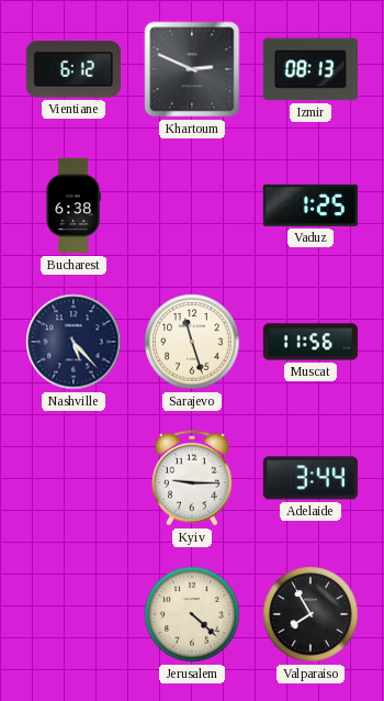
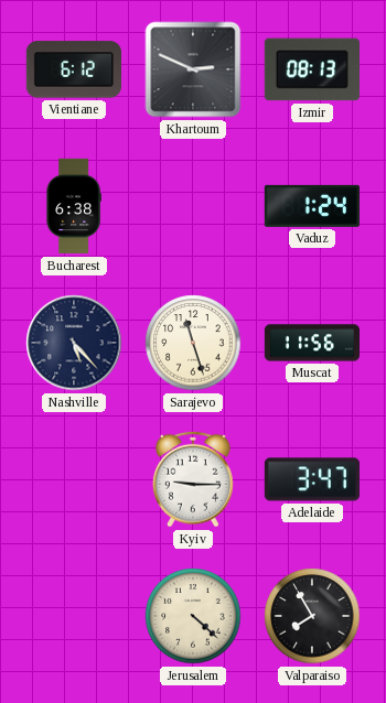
Vaduz: 1:25 -> 1:24 (312, 206)
Adelaide: 3:44 -> 3:47 (312, 479)
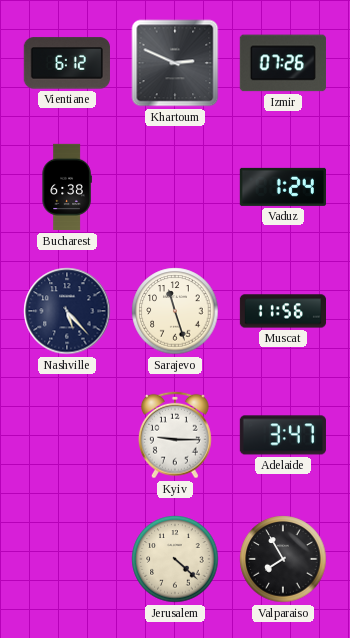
Izmir: 08:13 -> 07:26 (283, 63)
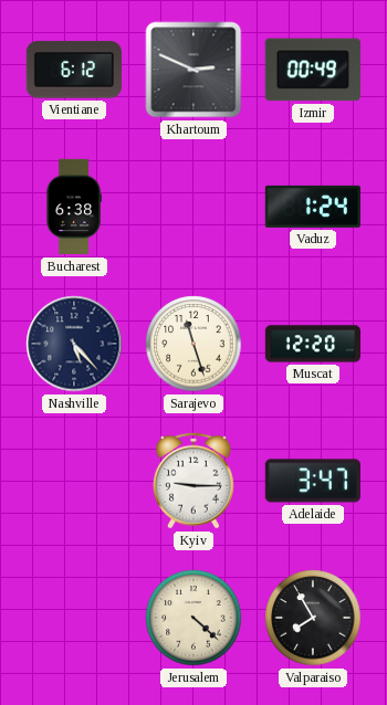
Izmir: 07:26 -> 00:49 (313, 70)
Muscat: 11:56 -> 12:20 (312, 344)
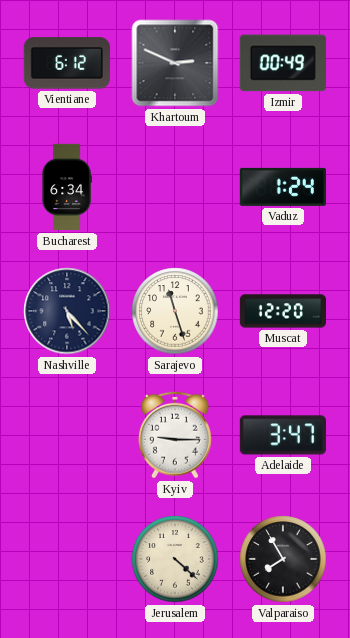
Bucharest: 6:38 -> 6:34 (67, 187)
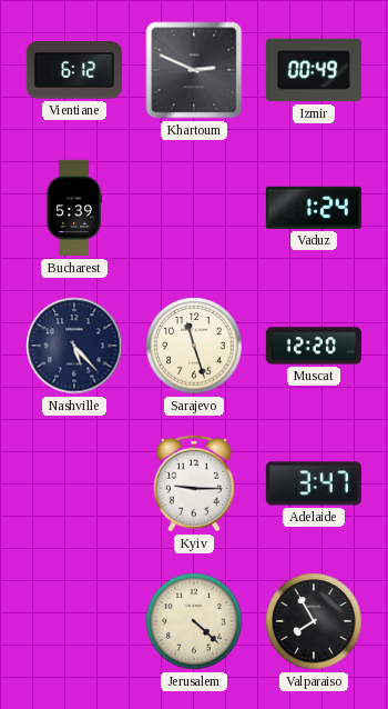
Bucharest: 6:34 -> 5:39 (74, 208)
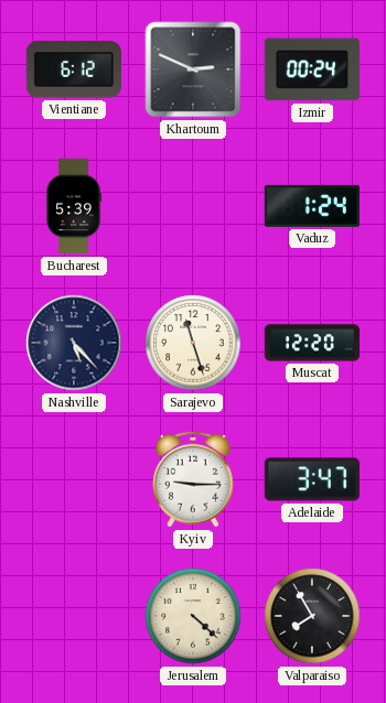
Izmir: 00:49 -> 00:24 (312, 69)
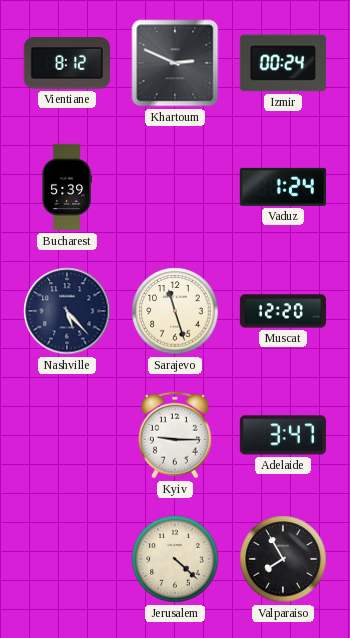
Vientiane: 6:12 -> 8:12 (67, 63)
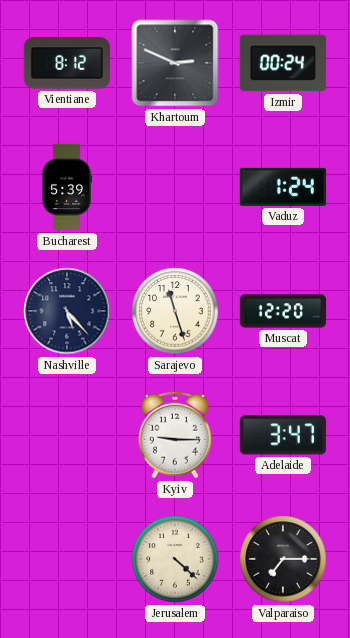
Valparaiso: 7:55 -> 7:15 (283, 559)
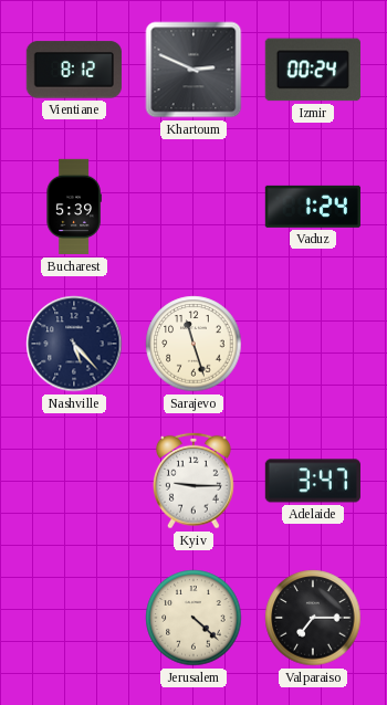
Muscat: 12:20 -> none (282, 311)
